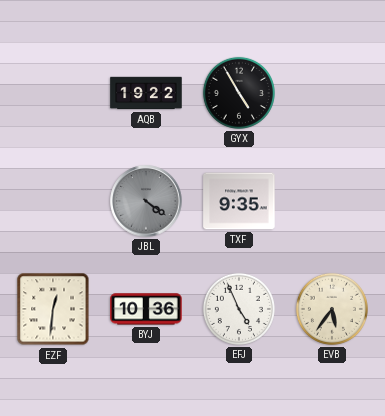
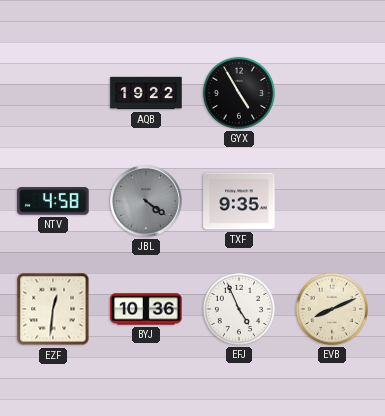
NTV: none -> 4:58 (53, 201)
EVB: 5:36 -> 8:11 (332, 309)
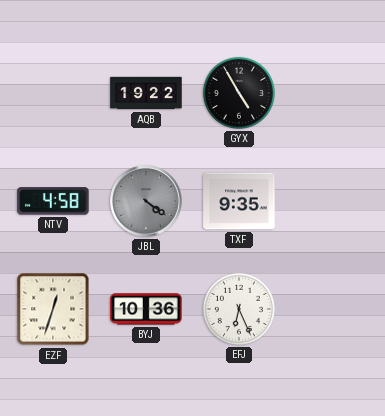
EZF: 12:31 -> 12:33 (53, 309)
EFJ: 4:56 -> 6:26 (239, 309)
EVB: 8:11 -> none (332, 309)
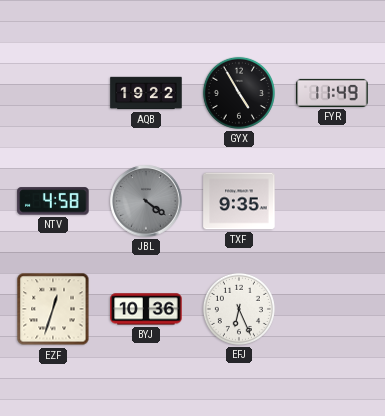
FYR: none -> 11:49 (332, 93)
